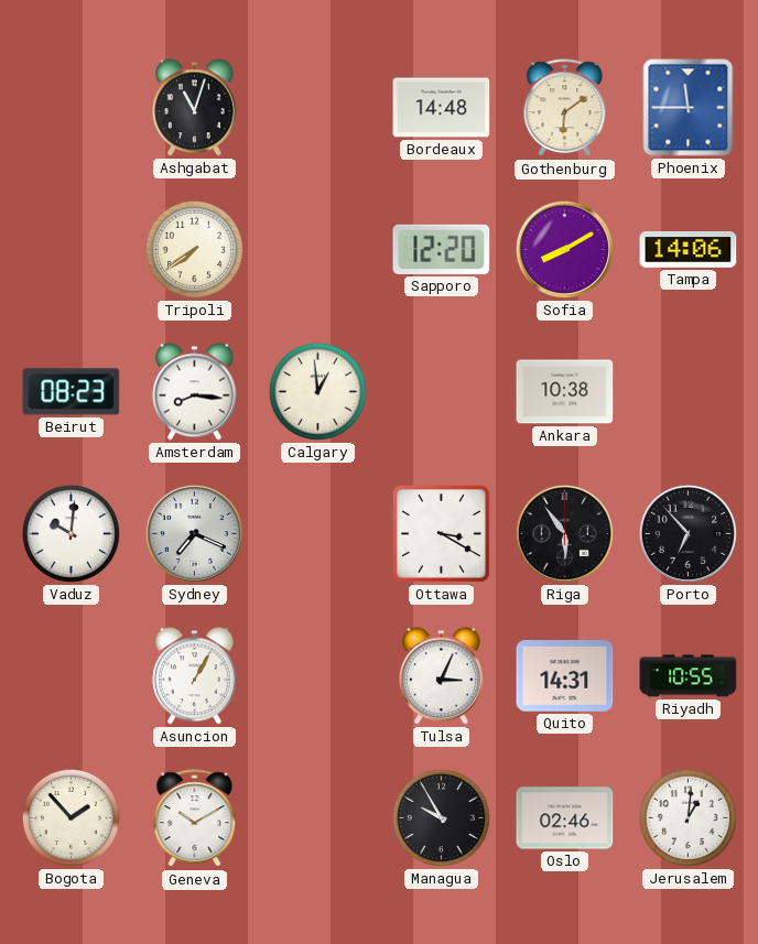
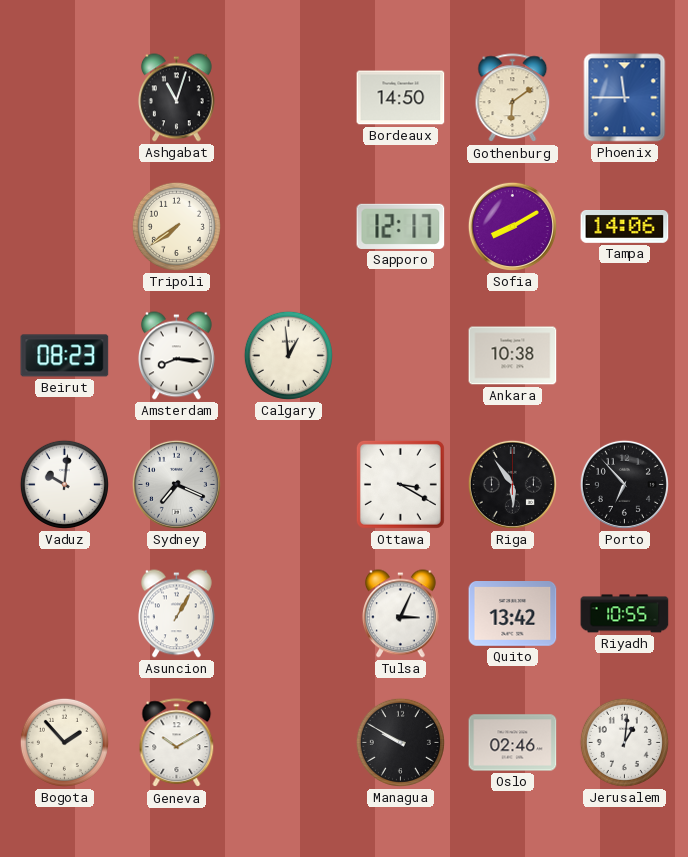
Bordeaux: 14:48 -> 14:50 (401, 98)
Sapporo: 12:20 -> 12:17 (401, 226)
Quito: 14:31 -> 13:42 (513, 614)
Managua: 9:55 -> 9:50 (400, 742)
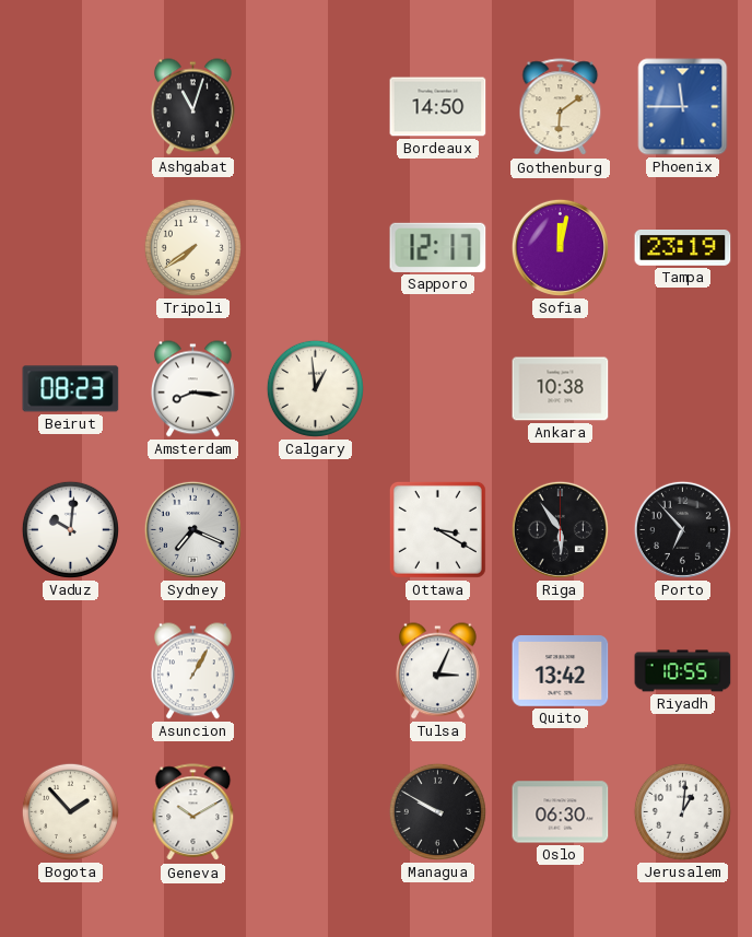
Sofia: 8:10 -> 12:02 (560, 247)
Tampa: 14:06 -> 23:19 (683, 248)
Oslo: 02:46 -> 06:30 (561, 812)
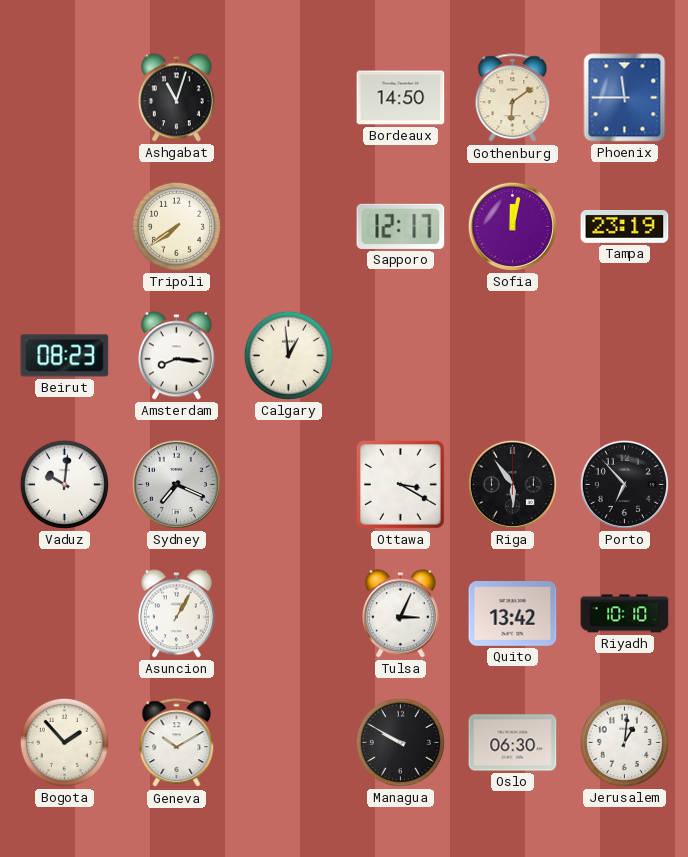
Ankara: 10:38 -> none (561, 389)
Riyadh: 10:55 -> 10:10 (625, 614)
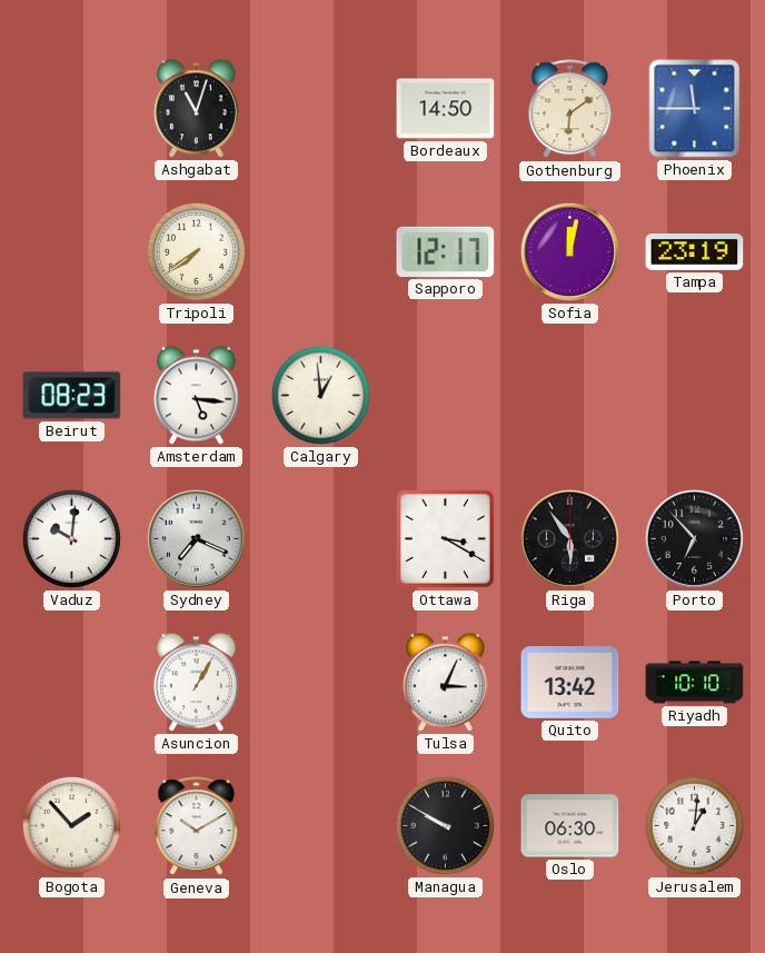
Amsterdam: 8:16 -> 5:16 (196, 396)
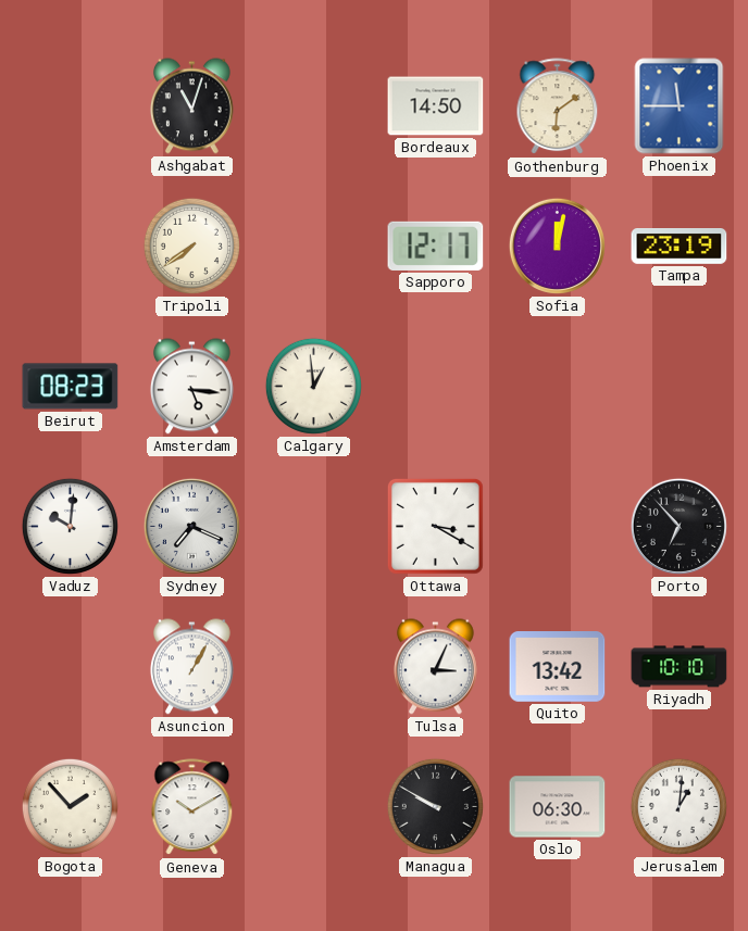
Riga: 5:54 -> none (569, 538)
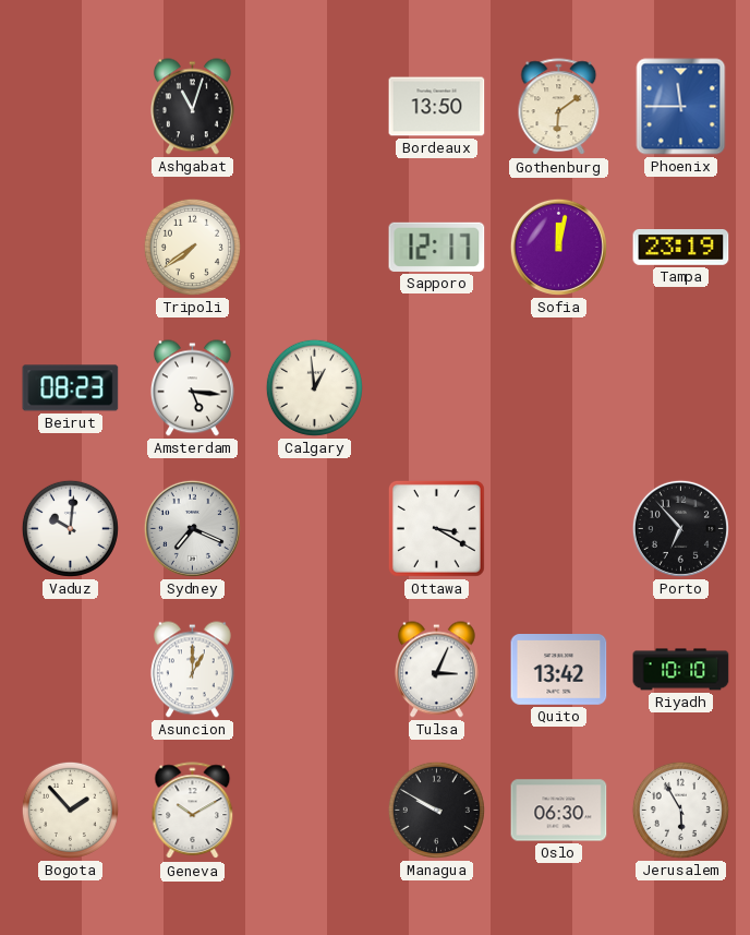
Bordeaux: 14:50 -> 13:50 (437, 107)
Asuncion: 1:05 -> 1:00 (192, 670)
Jerusalem: 1:01 -> 5:55 (680, 810)
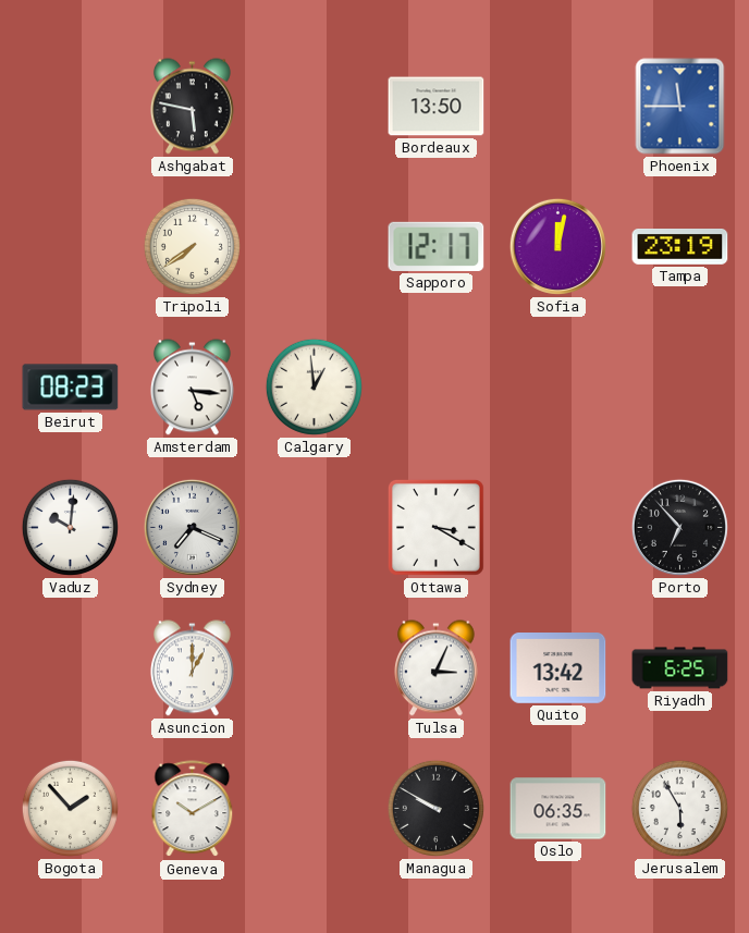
Ashgabat: 11:03 -> 5:47 (192, 107)
Gothenburg: 6:09 -> none (559, 107)
Riyadh: 10:10 -> 6:25 (680, 668)
Oslo: 06:30 -> 06:35 (558, 809)
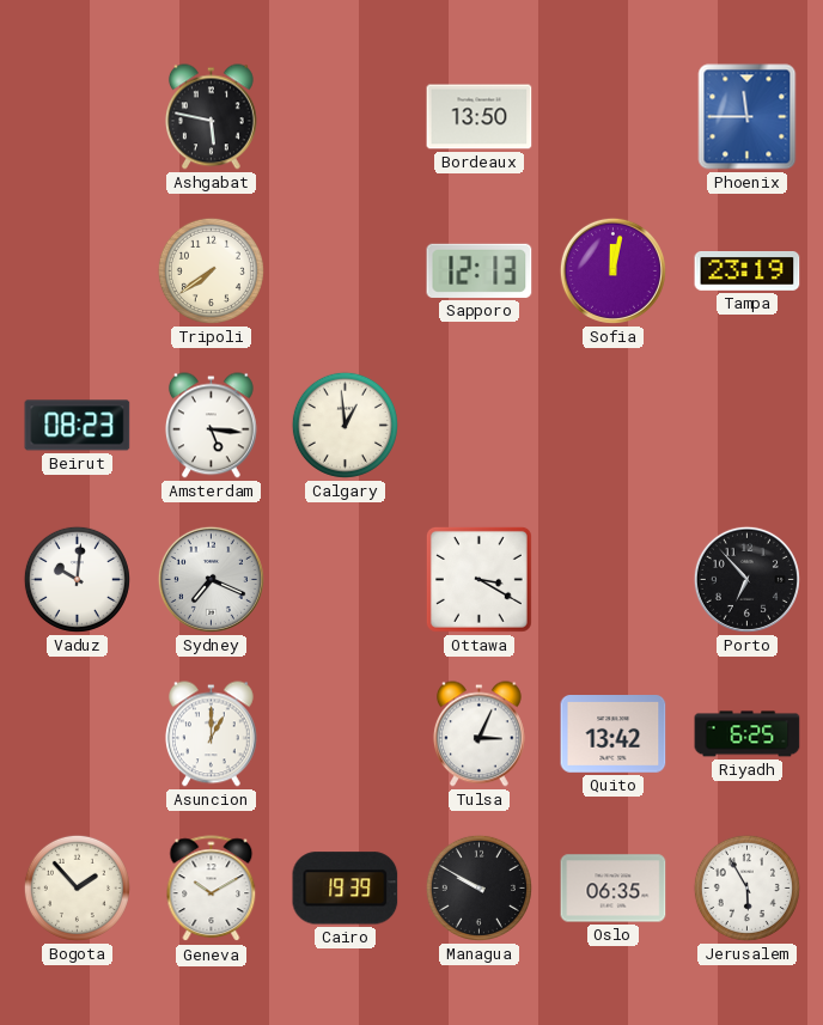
Sapporo: 12:17 -> 12:13 (480, 270)
Cairo: none -> 19:39 (346, 889)
